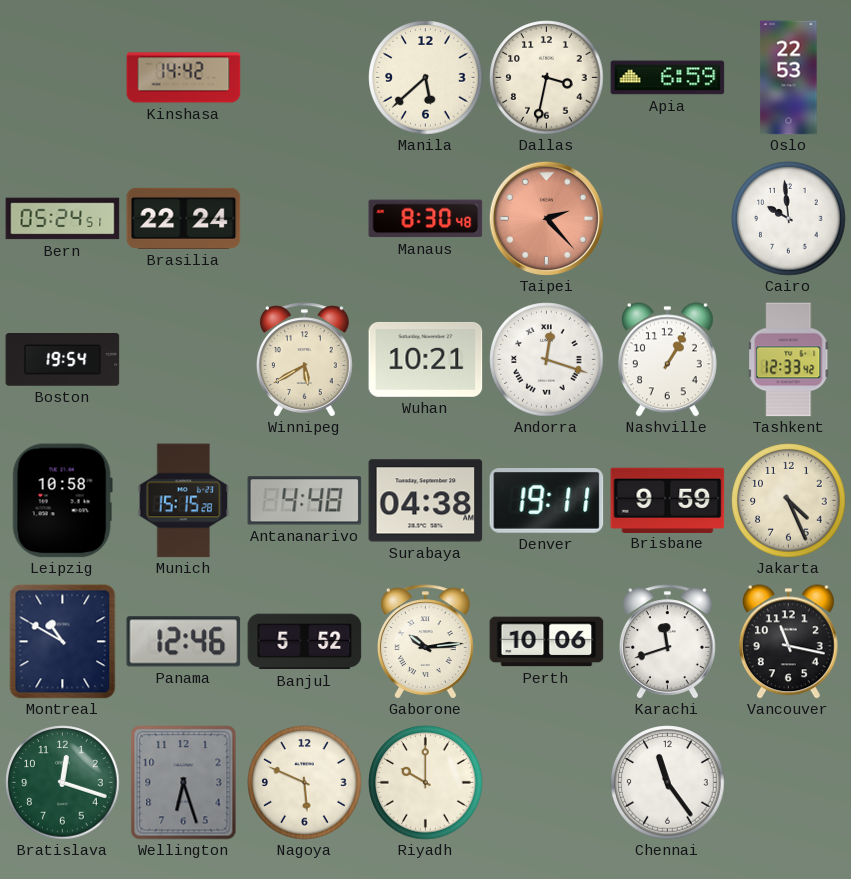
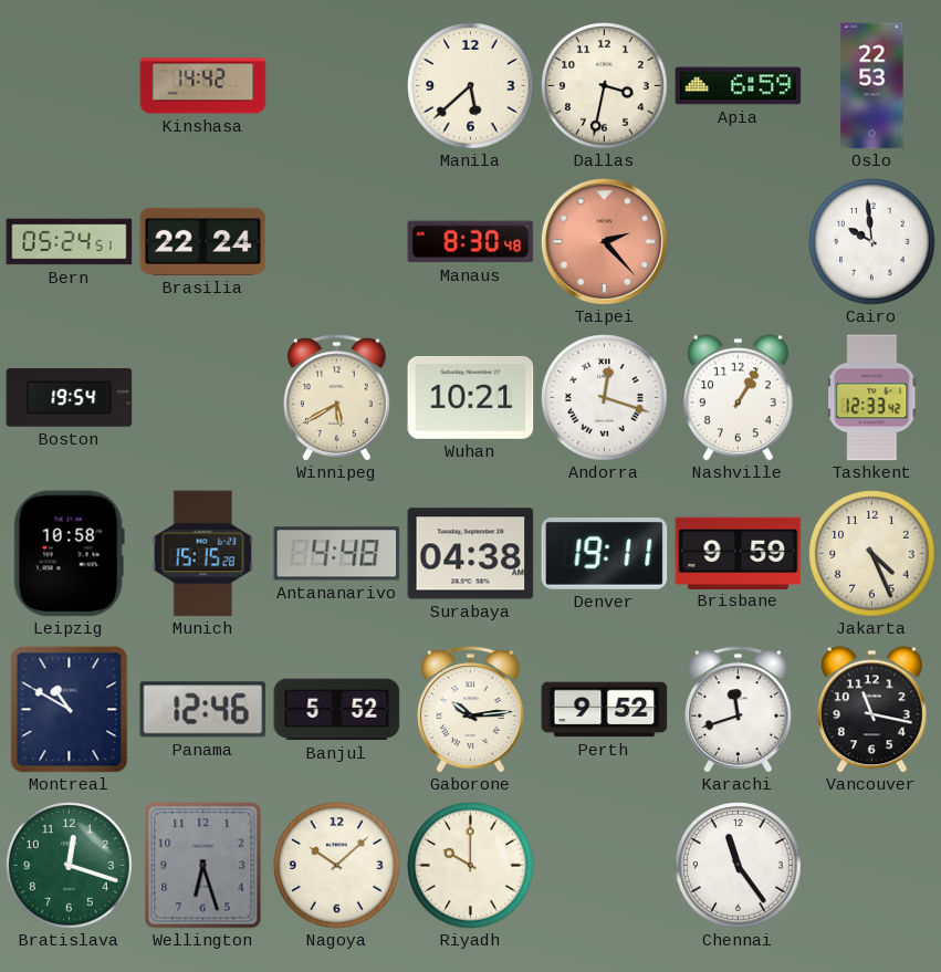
Perth: 10:06 -> 9:52 (605, 710)
Nagoya: 5:49 -> 10:08 (337, 866)
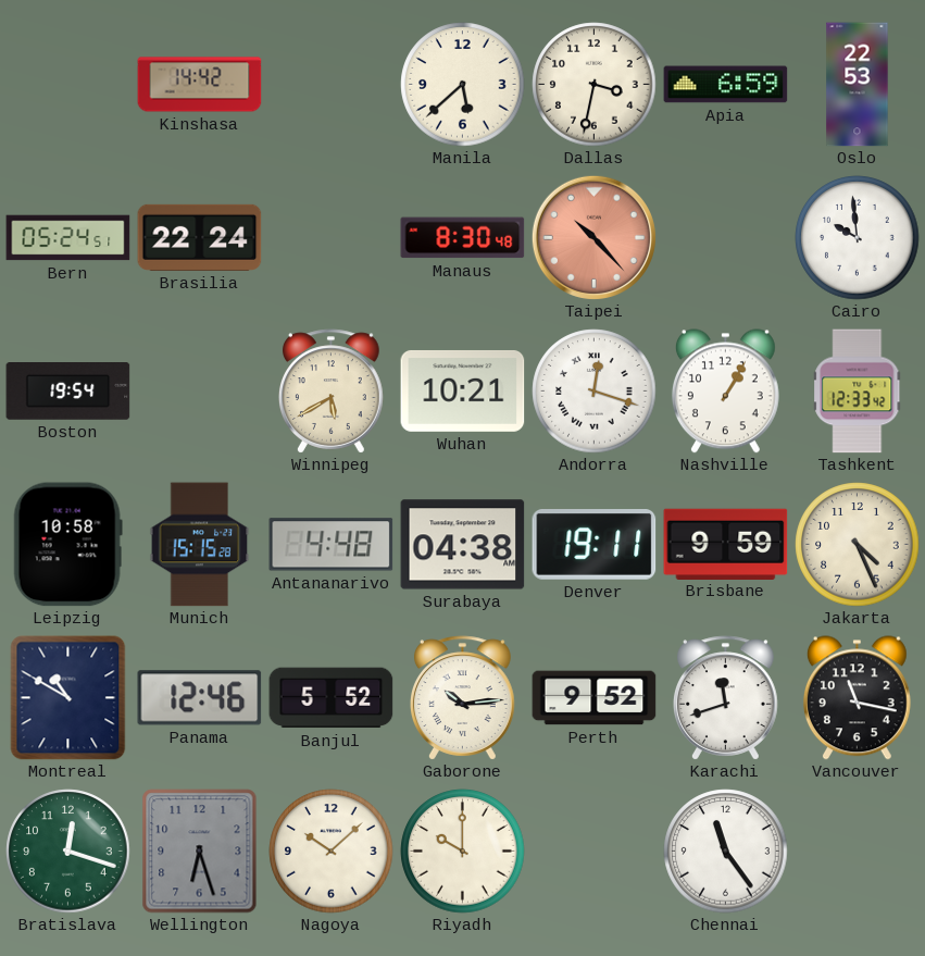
Taipei: 2:23 -> 10:23 (593, 237)
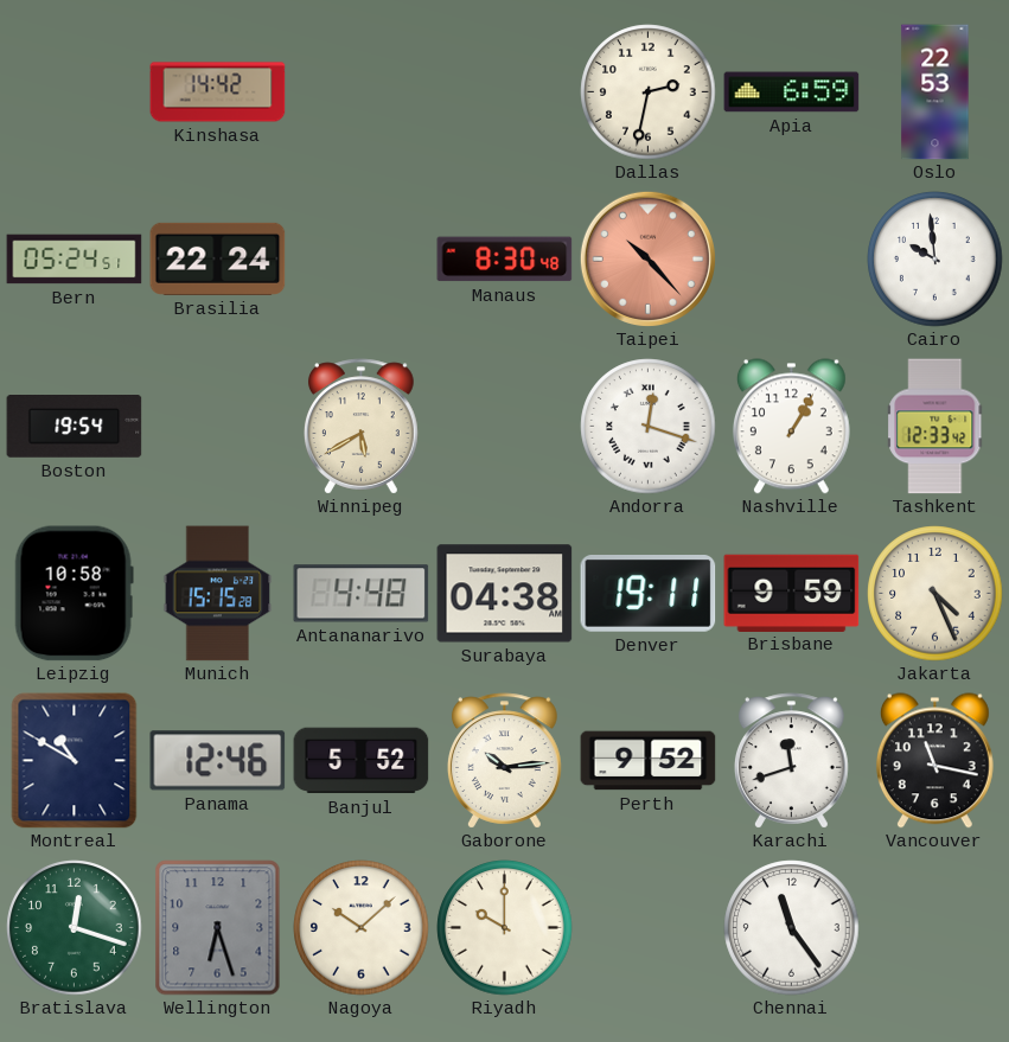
Manila: 5:38 -> none (463, 85)
Dallas: 3:32 -> 2:32 (649, 92)
Wuhan: 10:21 -> none (463, 390)
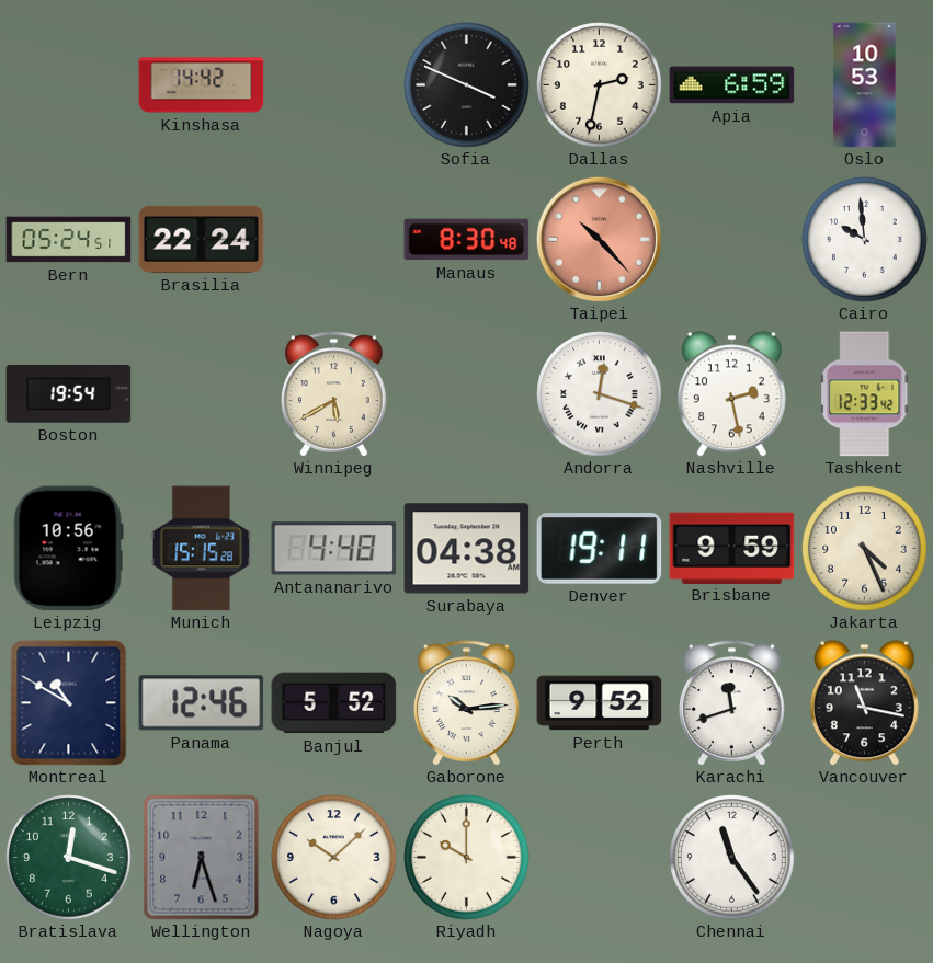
Sofia: none -> 3:49 (467, 85)
Oslo: 22:53 -> 10:53 (865, 85)
Nashville: 1:05 -> 2:28 (731, 394)
Leipzig: 10:58 -> 10:56 (68, 549)
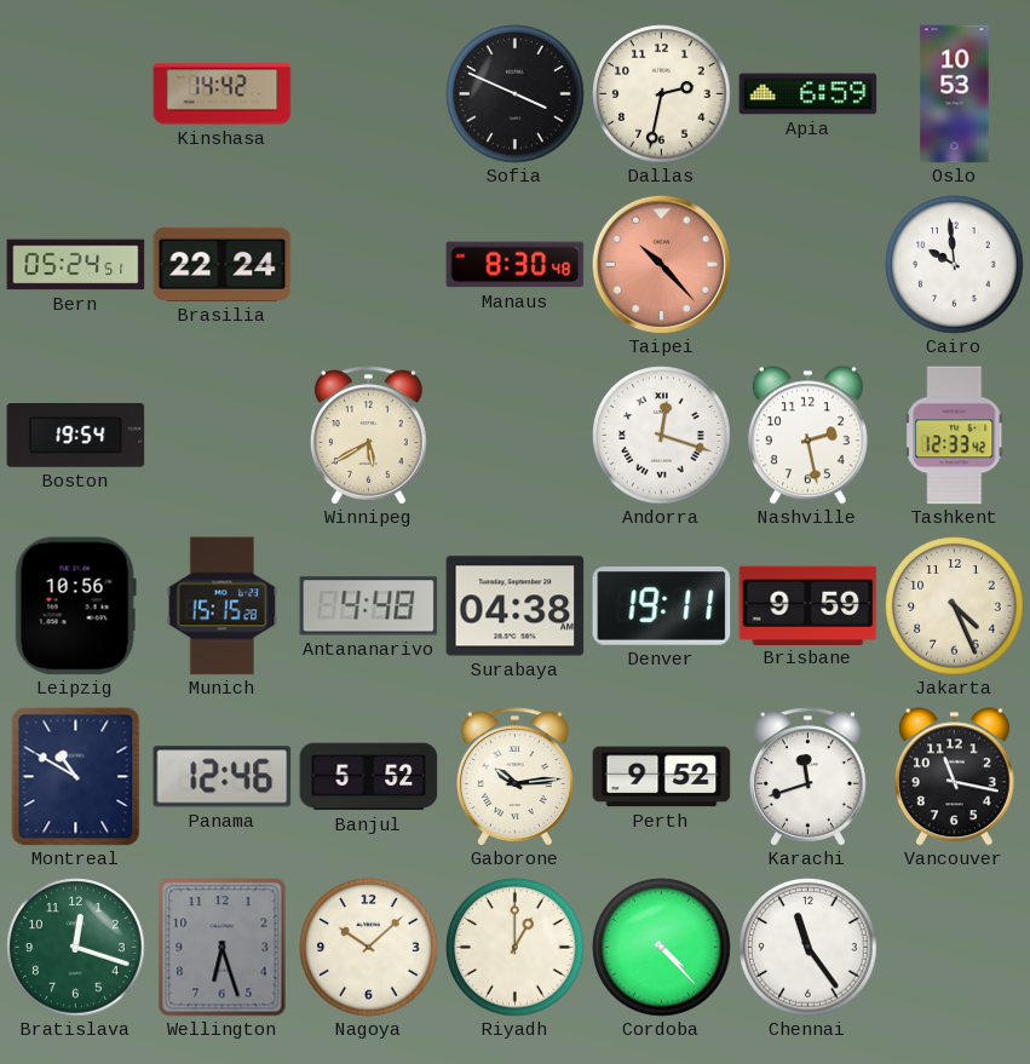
Riyadh: 10:00 -> 1:00 (516, 948)
Cordoba: none -> 4:23 (662, 948)
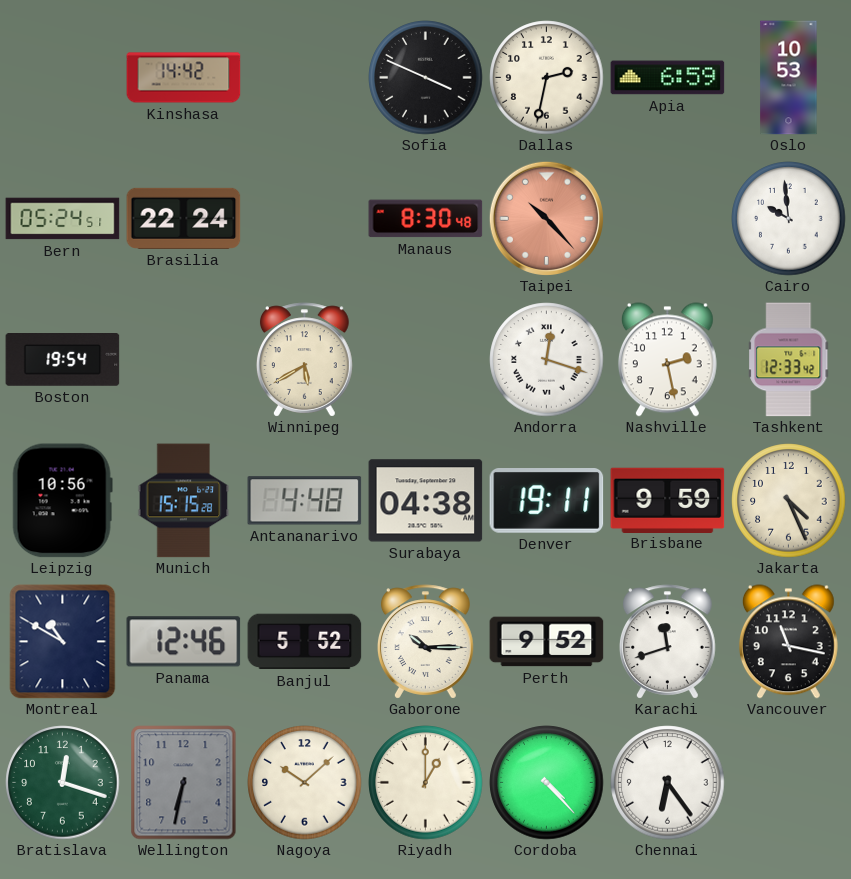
Gaborone: 10:14 -> 10:15 (426, 642)
Wellington: 6:27 -> 6:32 (184, 783)
Chennai: 11:24 -> 6:24 (668, 783)
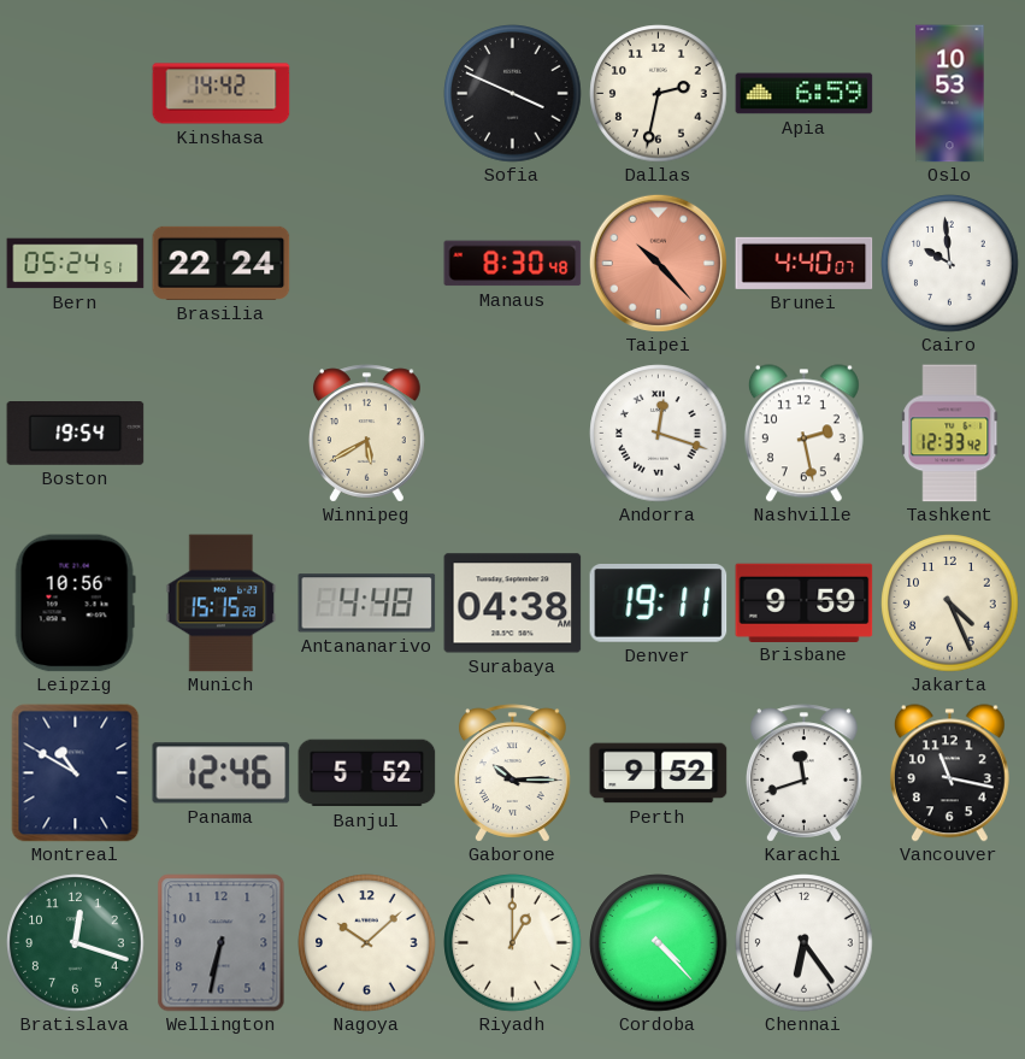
Brunei: none -> 4:40 (805, 263)
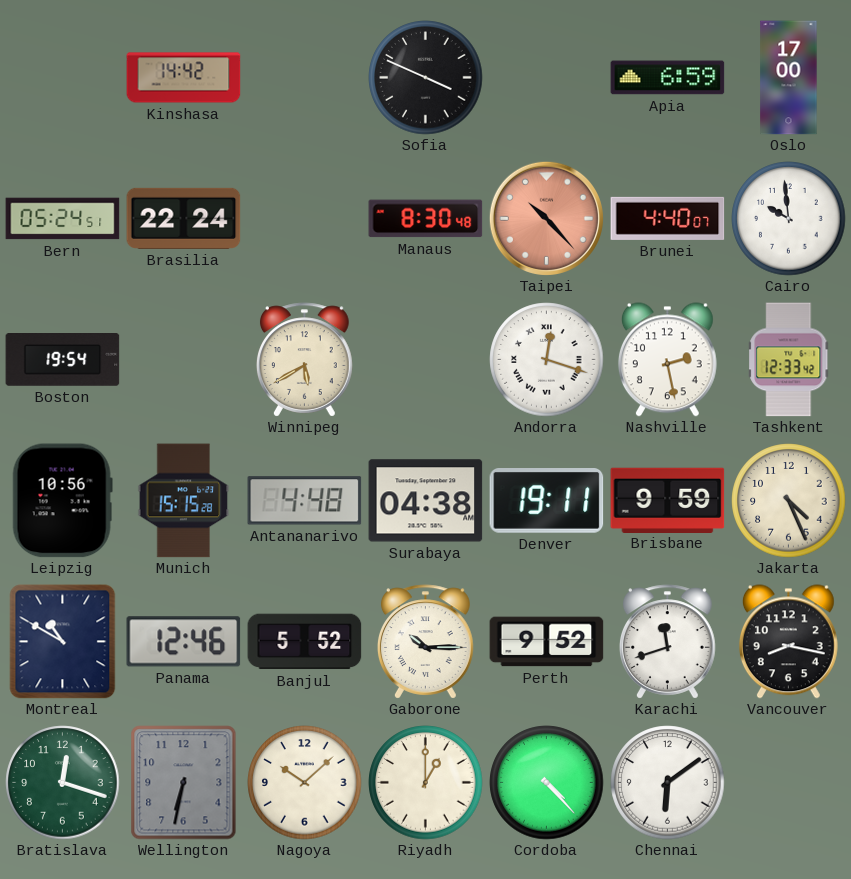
Dallas: 2:32 -> none (659, 94)
Oslo: 10:53 -> 17:00 (789, 78)
Vancouver: 11:17 -> 8:17 (788, 642)
Chennai: 6:24 -> 6:09 (668, 783)
